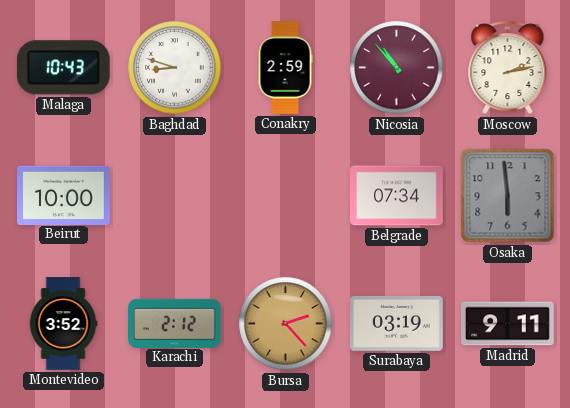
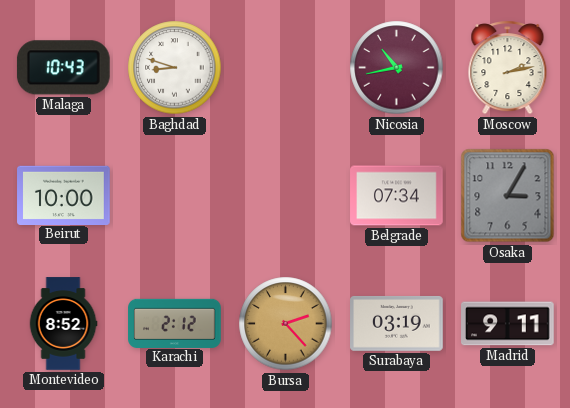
Conakry: 2:59 -> none (285, 68)
Nicosia: 10:53 -> 10:43 (397, 68)
Osaka: 5:59 -> 3:05 (508, 196)
Montevideo: 3:52 -> 8:52 (63, 324)
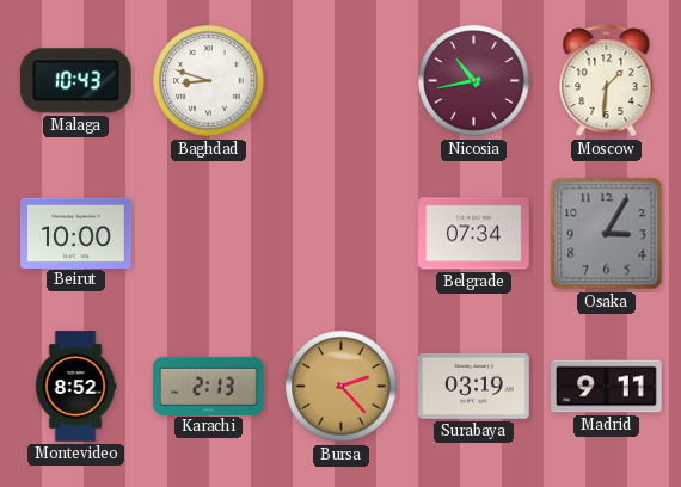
Moscow: 2:13 -> 1:31 (607, 81)
Karachi: 2:12 -> 2:13 (209, 386)
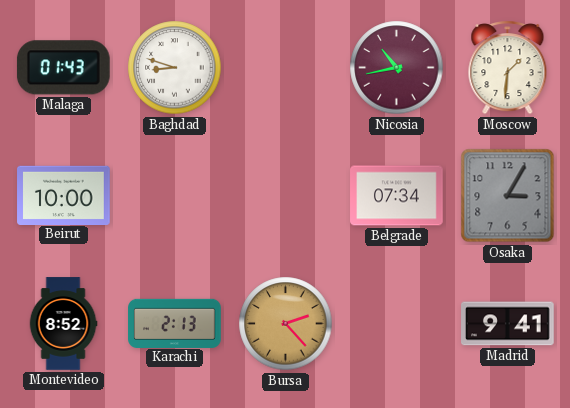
Malaga: 10:43 -> 01:43 (63, 68)
Surabaya: 03:19 -> none (474, 386)
Madrid: 9:11 -> 9:41 (508, 324)
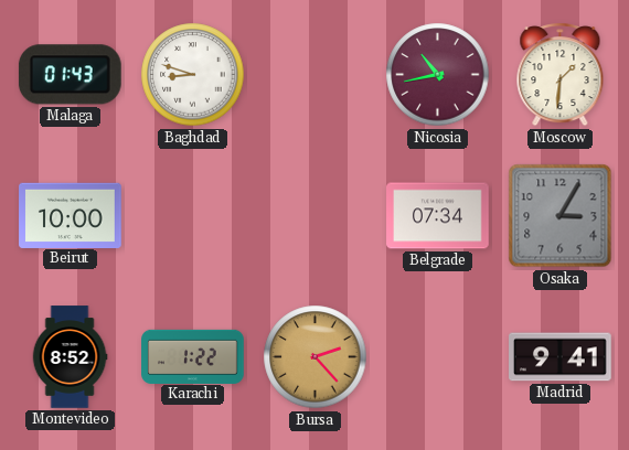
Karachi: 2:13 -> 1:22 (193, 356)
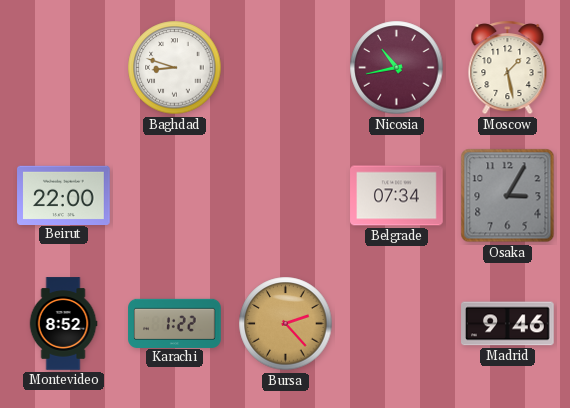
Malaga: 01:43 -> none (70, 75)
Moscow: 1:31 -> 1:28 (508, 68)
Beirut: 10:00 -> 22:00 (64, 195)
Madrid: 9:41 -> 9:46 (508, 324)
